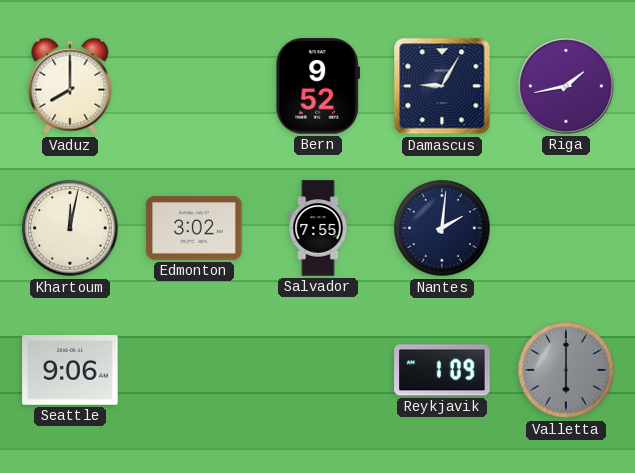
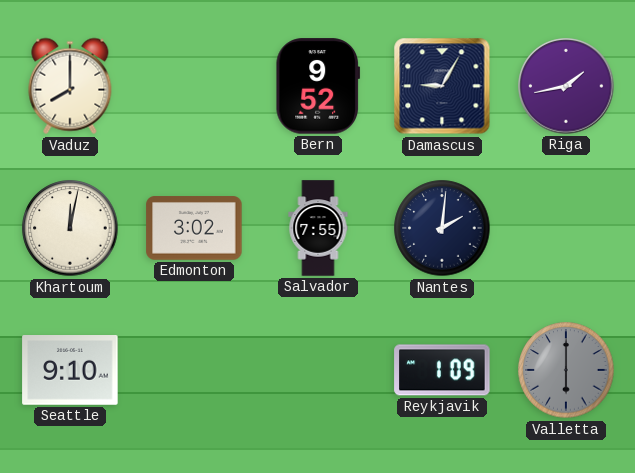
Seattle: 9:06 -> 9:10 (70, 370)
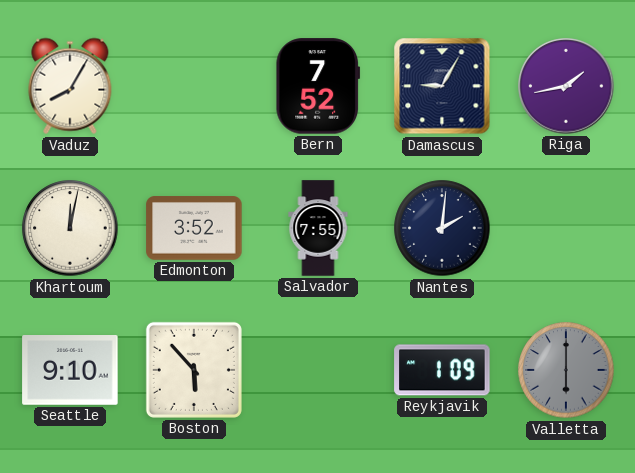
Vaduz: 8:00 -> 8:05 (70, 86)
Bern: 9:52 -> 7:52 (318, 86)
Edmonton: 3:02 -> 3:52 (194, 228)
Boston: none -> 5:53 (194, 370)
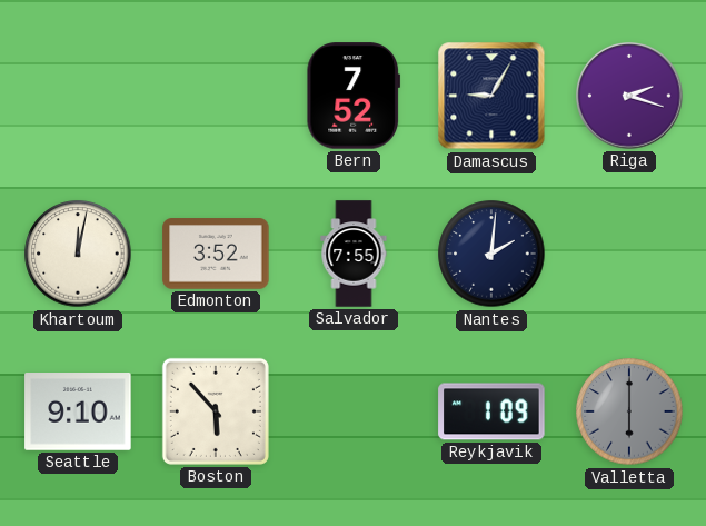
Vaduz: 8:05 -> none (70, 86)
Riga: 1:43 -> 2:18 (629, 96)
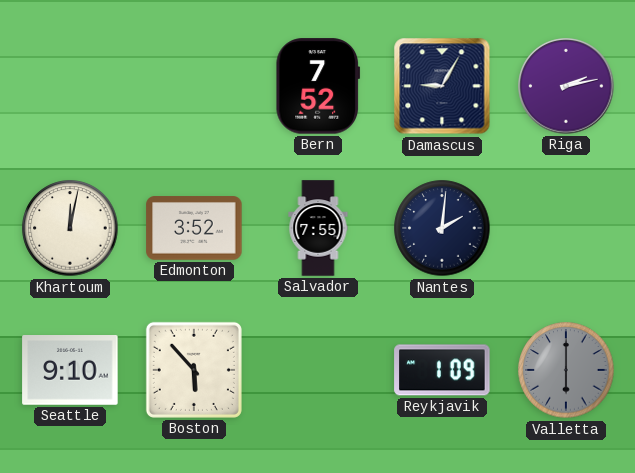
Riga: 2:18 -> 2:13 (566, 86)
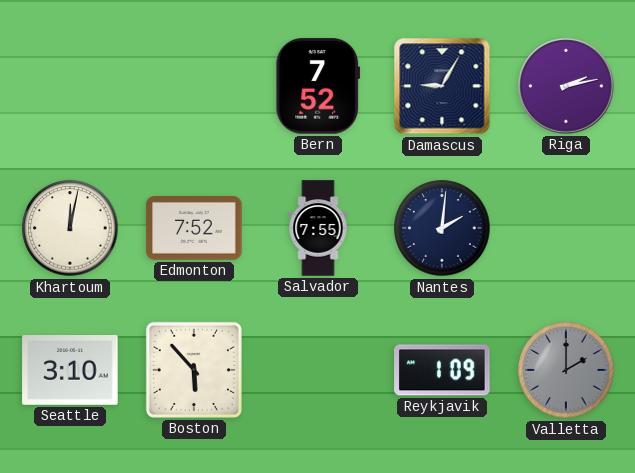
Edmonton: 3:52 -> 7:52 (194, 228)
Seattle: 9:10 -> 3:10 (70, 370)
Valletta: 6:00 -> 2:00 (566, 370)
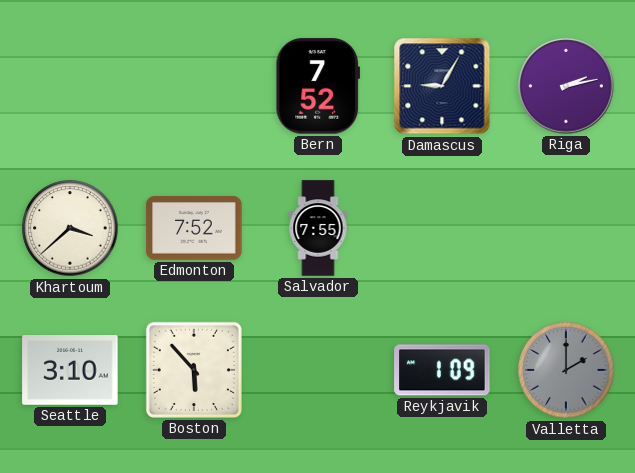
Khartoum: 12:02 -> 3:38 (70, 228)
Nantes: 2:01 -> none (442, 228)
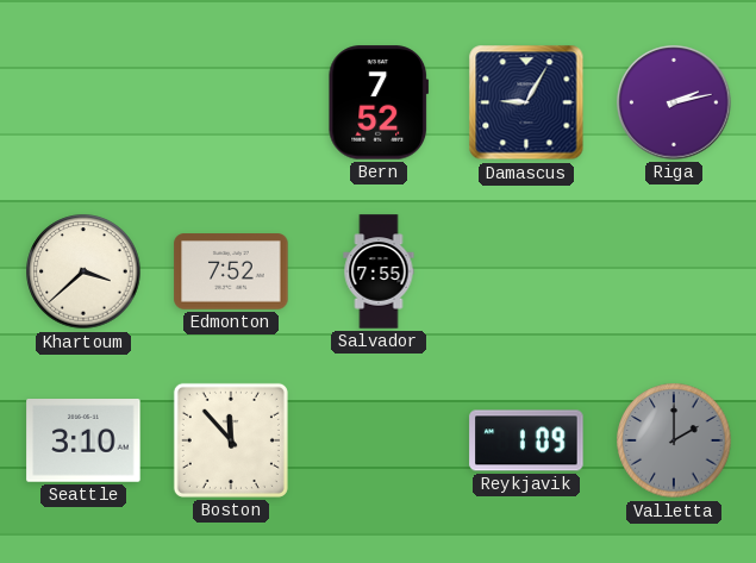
Boston: 5:53 -> 11:53 (231, 440)
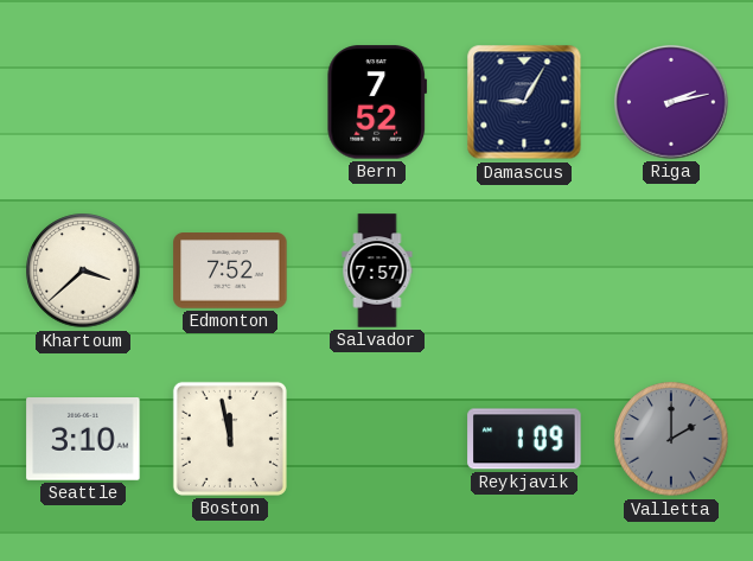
Salvador: 7:55 -> 7:57 (377, 270)
Boston: 11:53 -> 11:58 (230, 439)
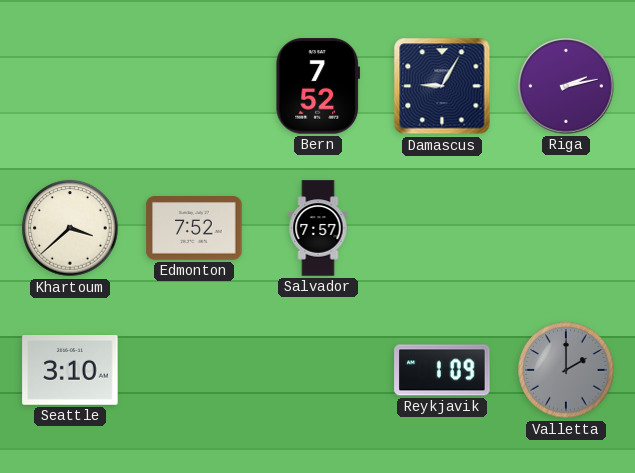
Boston: 11:58 -> none (230, 439)
